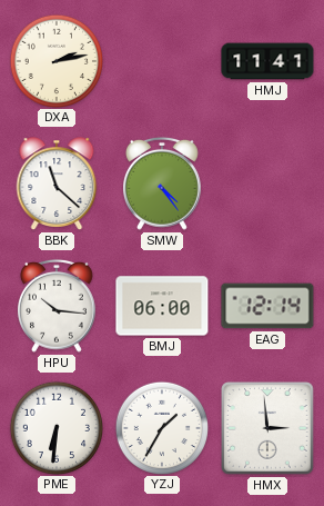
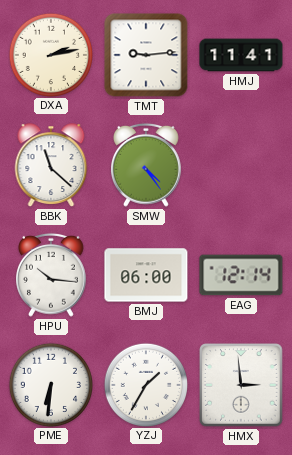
TMT: none -> 9:14 (146, 55)
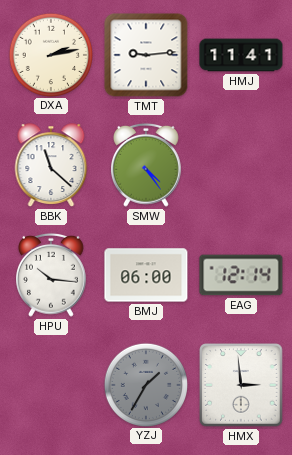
PME: 6:31 -> none (50, 384)
YZJ dial: white -> grey (145, 384)
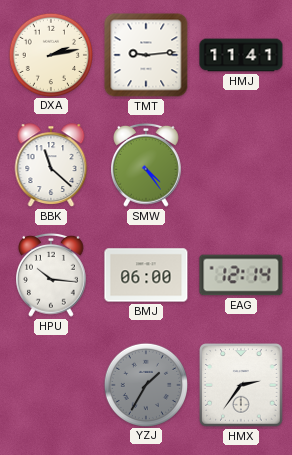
HMX: 2:59 -> 2:36 (241, 385)
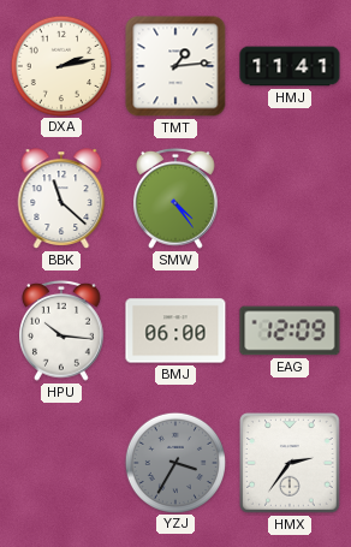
TMT: 9:14 -> 1:14 (175, 66)
EAG: 12:14 -> 12:09 (290, 331)
YZJ: 1:35 -> 3:35 (174, 462)
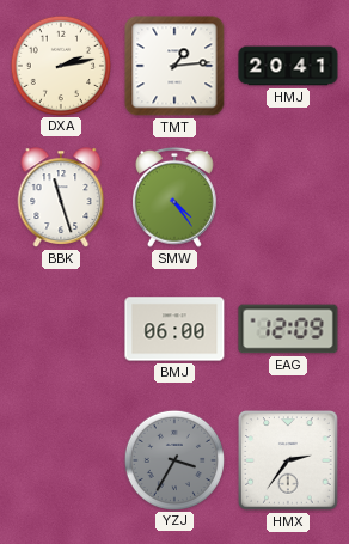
HMJ: 11:41 -> 20:41 (288, 66)
BBK: 11:22 -> 11:27 (61, 197)
HPU: 10:16 -> none (63, 331)
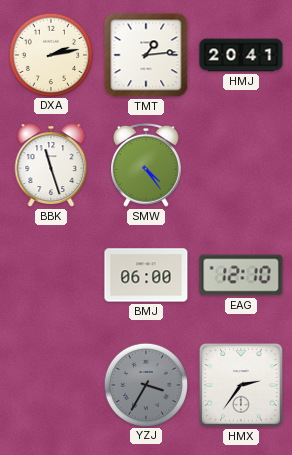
EAG: 12:09 -> 12:10 (241, 275)
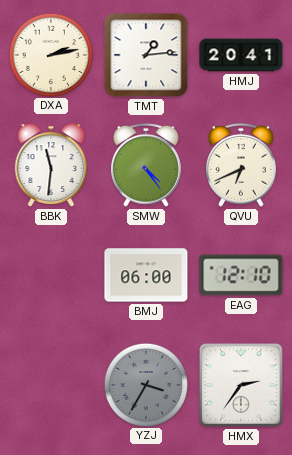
BBK: 11:27 -> 11:31 (51, 165)
QVU: none -> 6:41 (242, 165)
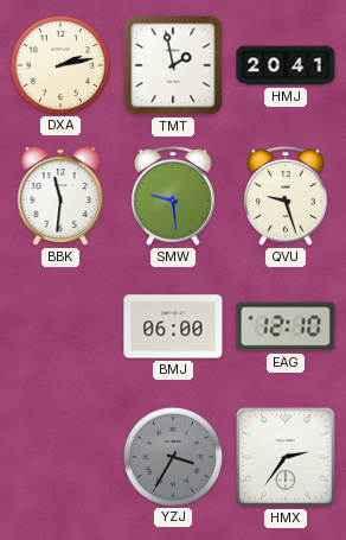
TMT: 1:14 -> 1:58 (173, 65)
SMW: 4:24 -> 9:29 (174, 196)
QVU: 6:41 -> 9:27 (287, 196)
